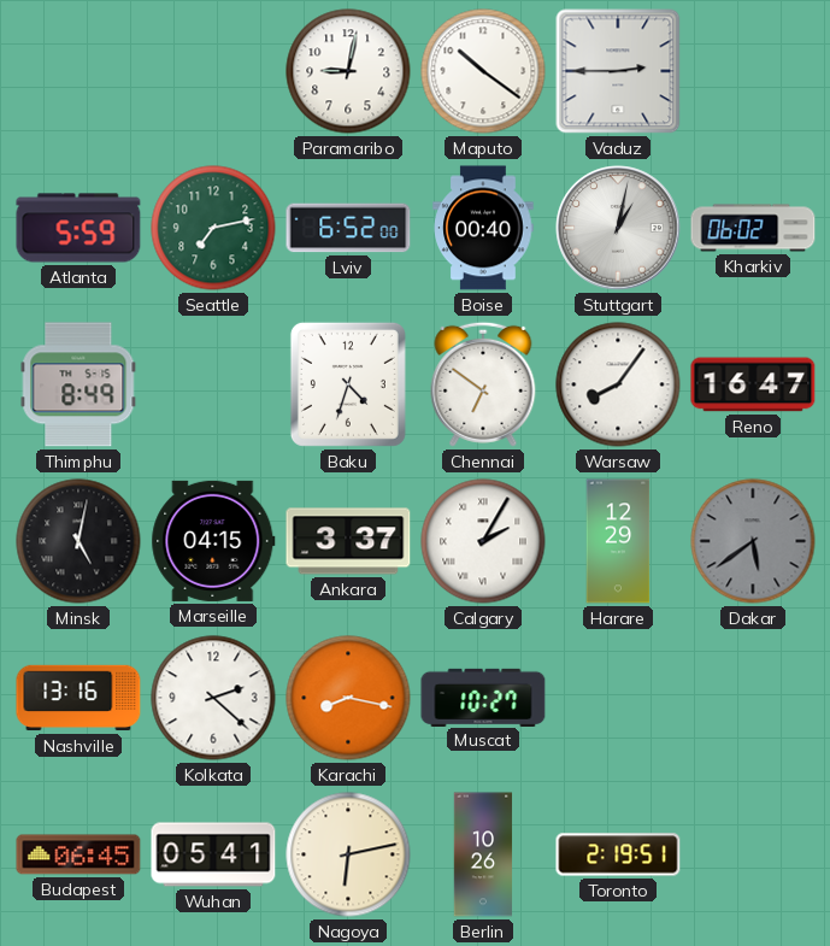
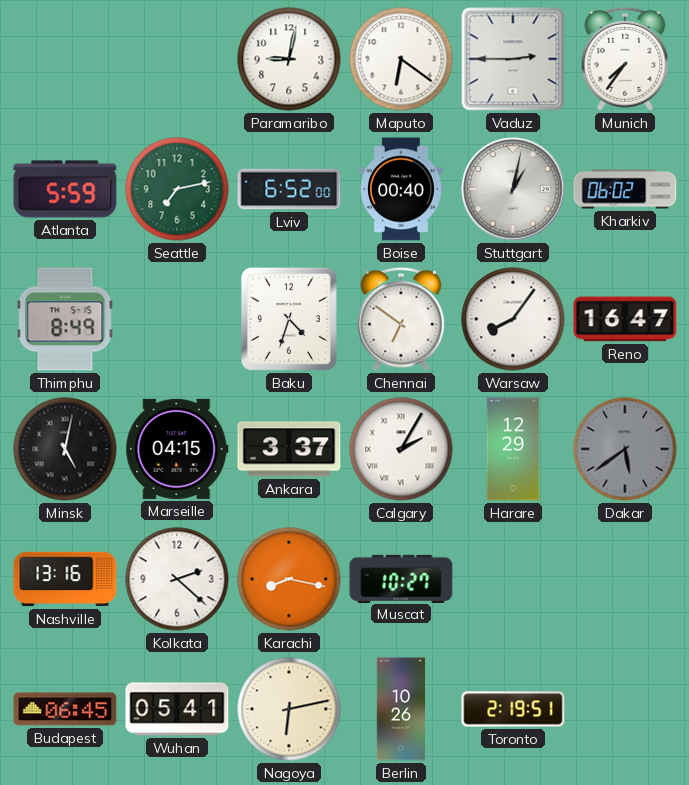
Maputo: 10:21 -> 6:21 (401, 59)
Munich: none -> 7:36 (625, 59)
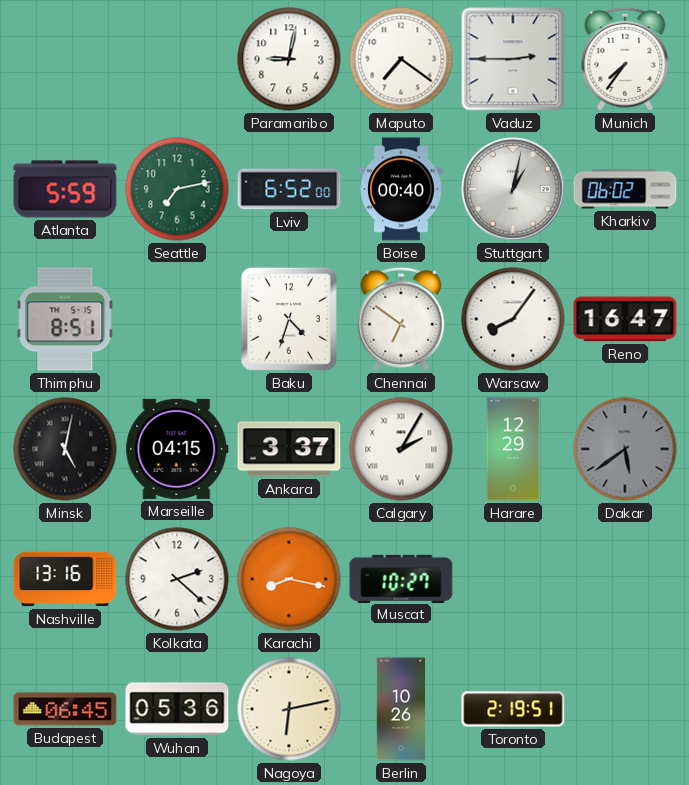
Maputo: 6:21 -> 7:21 (401, 59)
Thimphu: 8:49 -> 8:51 (65, 319)
Wuhan: 05:41 -> 05:36 (177, 709)
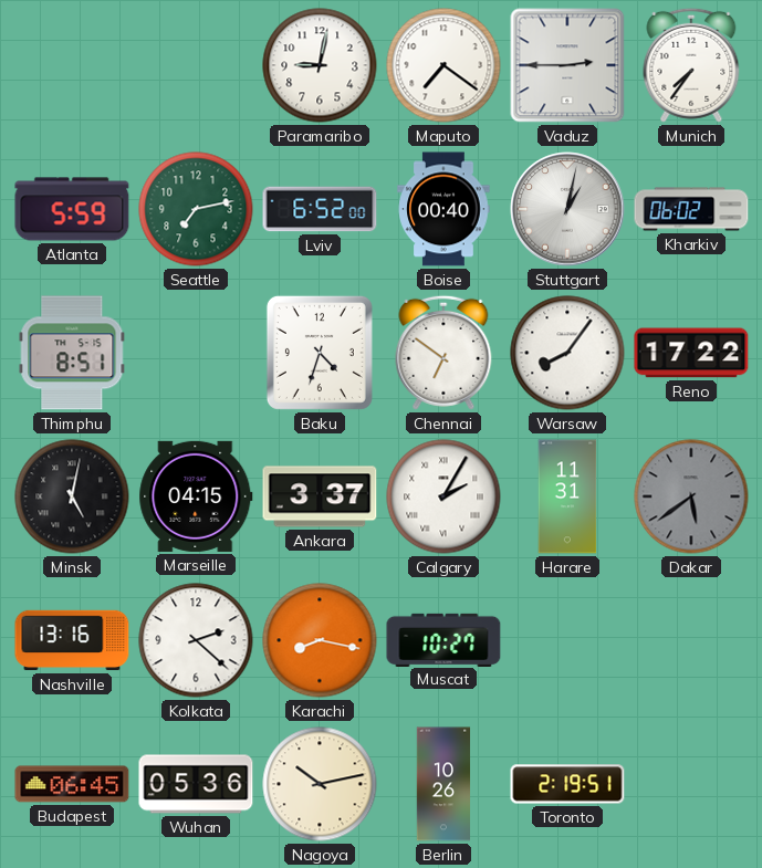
Reno: 16:47 -> 17:22 (691, 353)
Harare: 12:29 -> 11:31 (567, 496)
Nagoya: 6:13 -> 10:13 (320, 784)
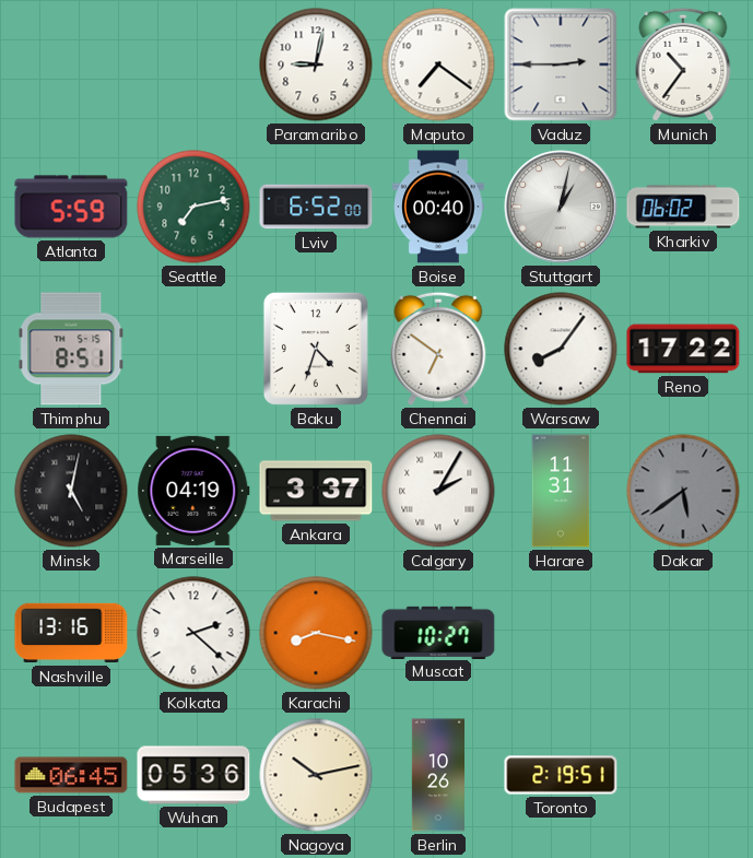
Munich: 7:36 -> 10:36 (683, 64)
Marseille: 04:15 -> 04:19 (193, 491)
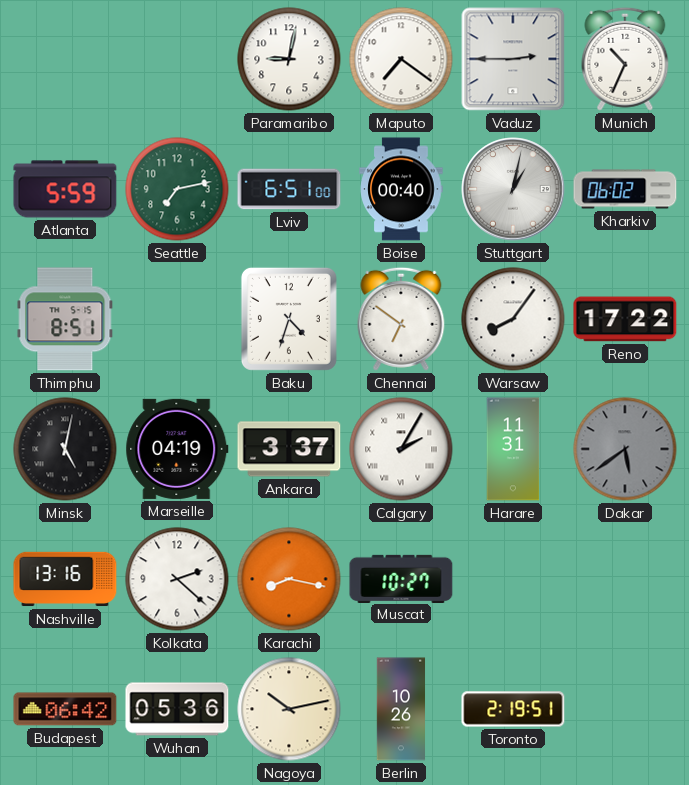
Munich: 10:36 -> 10:34 (625, 59)
Lviv: 6:52 -> 6:51 (289, 189)
Budapest: 06:45 -> 06:42 (65, 709)
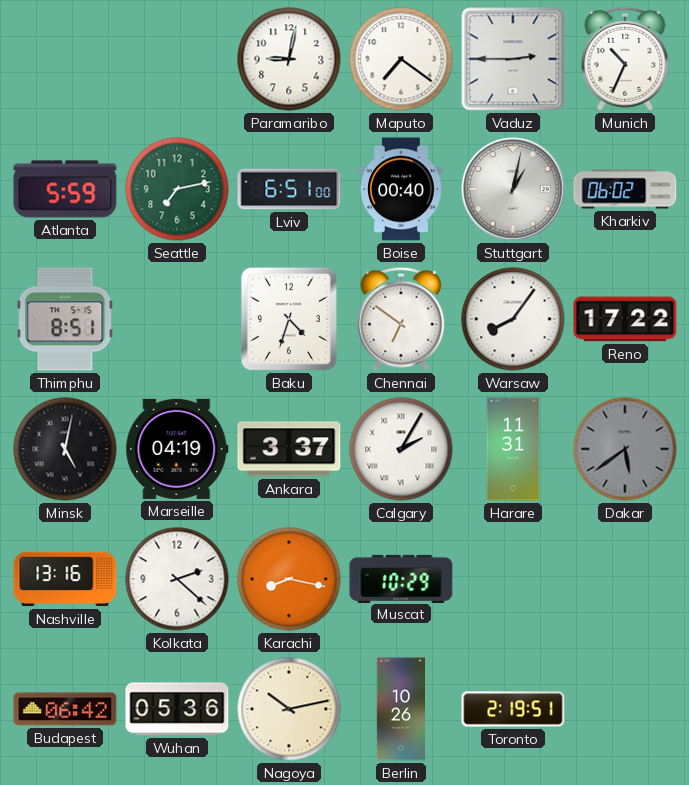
Muscat: 10:27 -> 10:29 (401, 578)
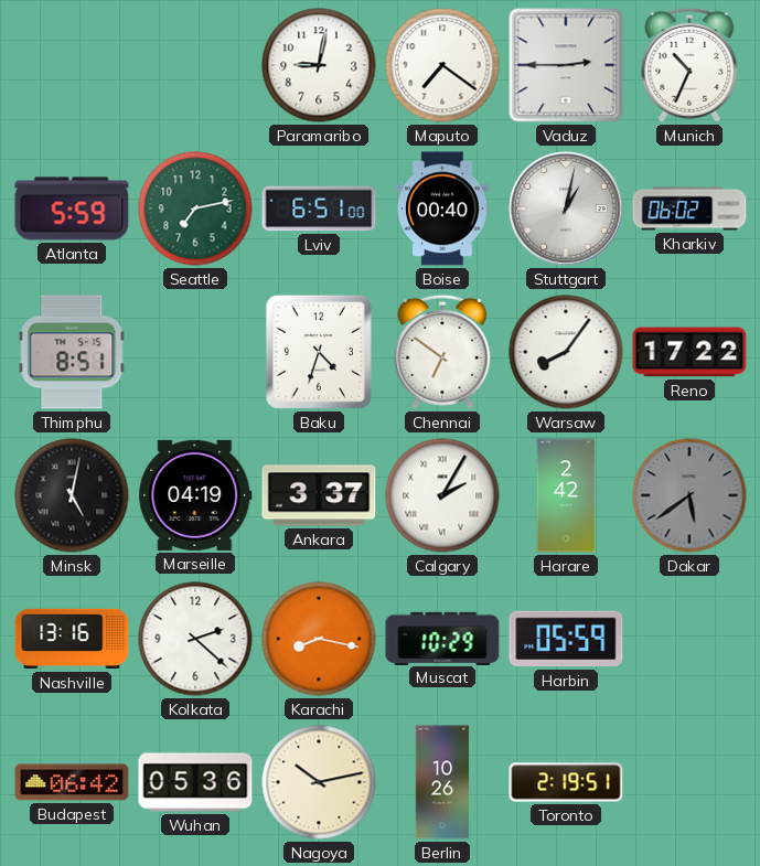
Harare: 11:31 -> 2:42 (566, 495)
Harbin: none -> 05:59 (566, 639)
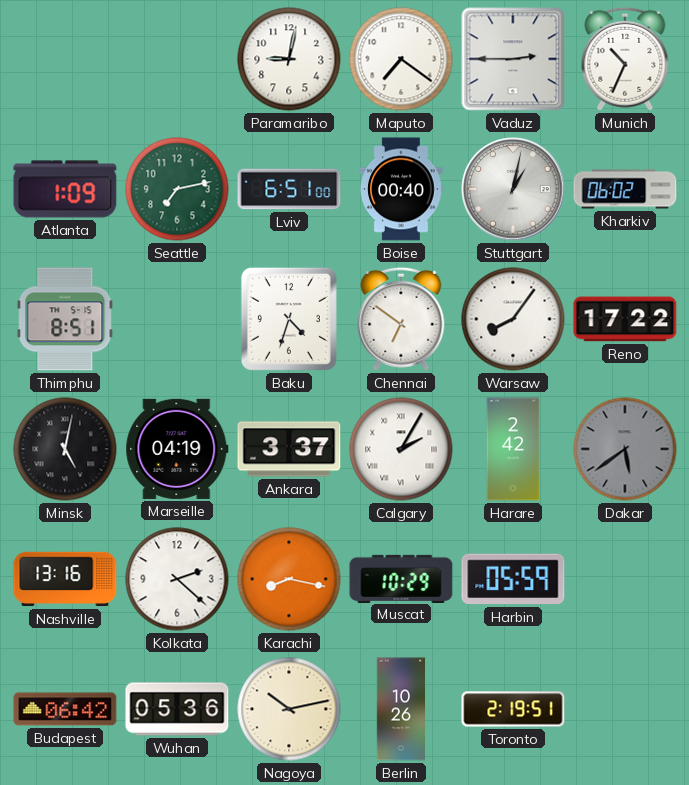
Atlanta: 5:59 -> 1:09 (65, 189)
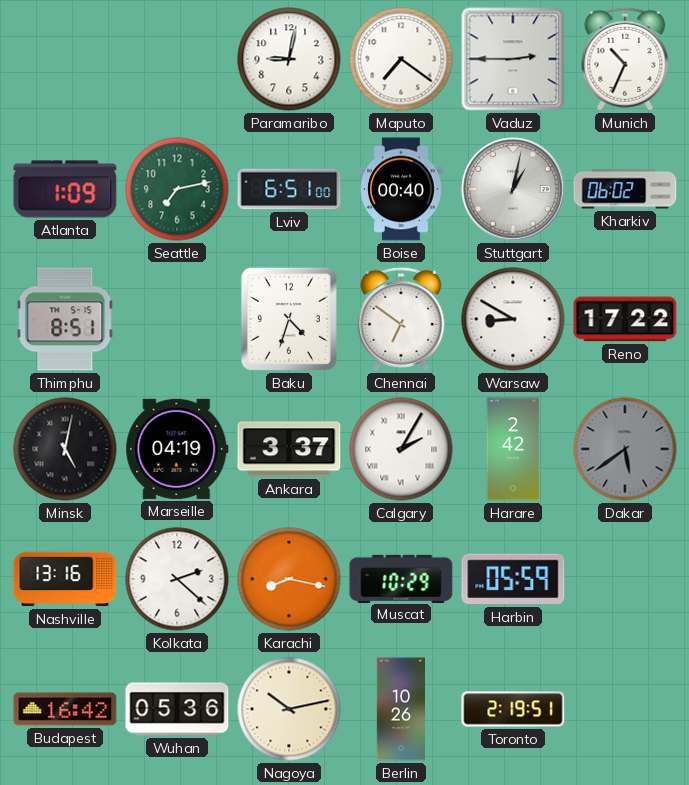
Warsaw: 8:06 -> 8:50 (513, 319)
Budapest: 06:42 -> 16:42 (65, 709)
